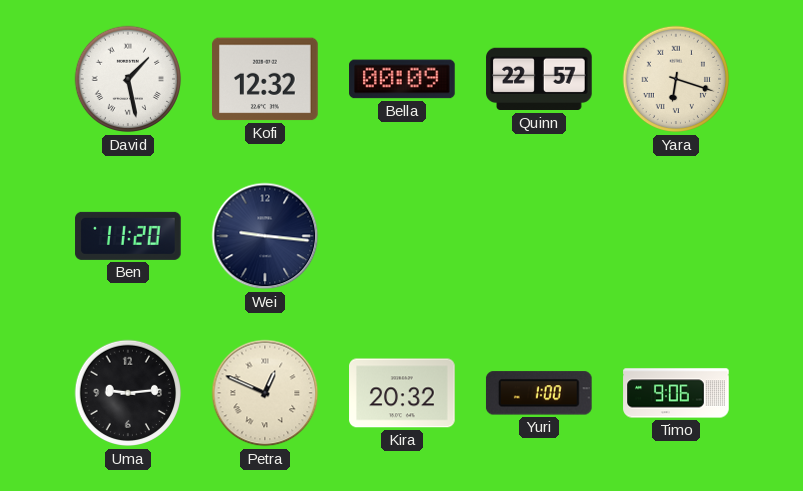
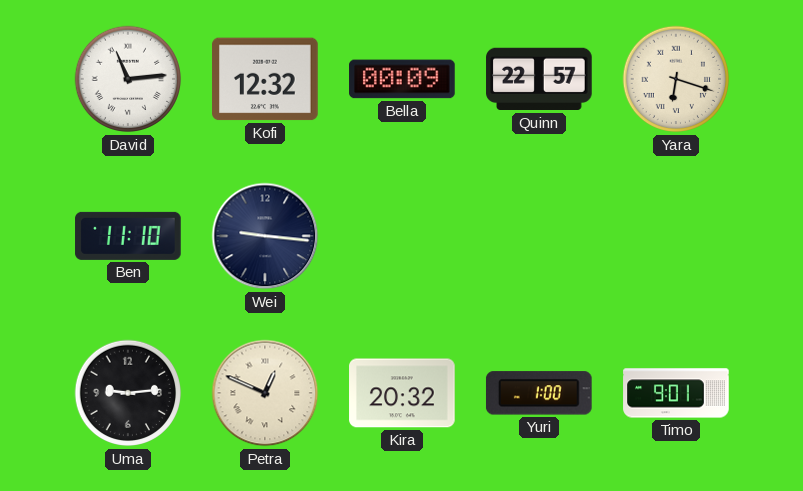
David: 1:28 -> 11:14 (128, 79)
Ben: 11:20 -> 11:10 (128, 236)
Timo: 9:06 -> 9:01 (676, 393)
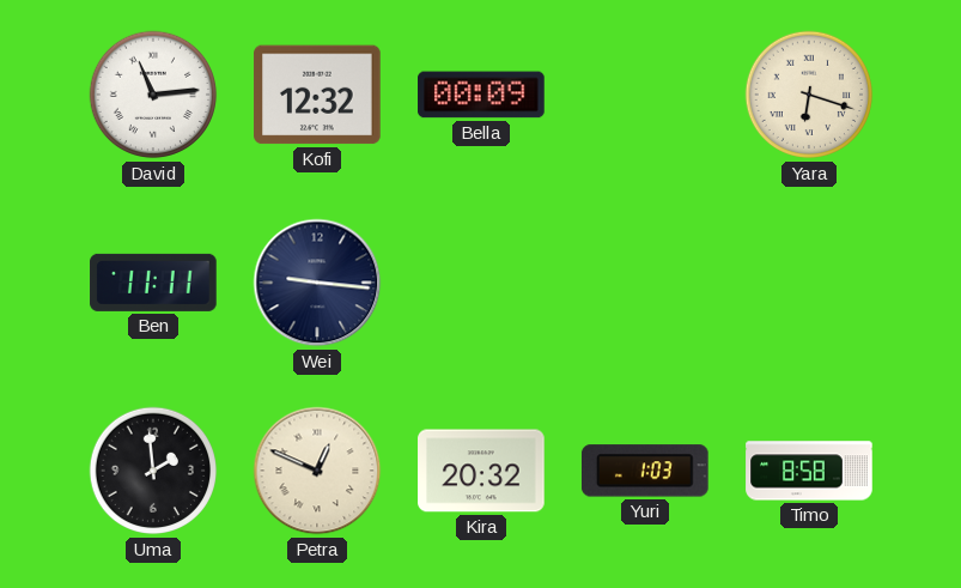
Quinn: 22:57 -> none (539, 79)
Ben: 11:10 -> 11:11 (153, 283)
Uma: 9:14 -> 1:59 (153, 471)
Yuri: 1:00 -> 1:03 (645, 471)
Timo: 9:01 -> 8:58 (809, 471)
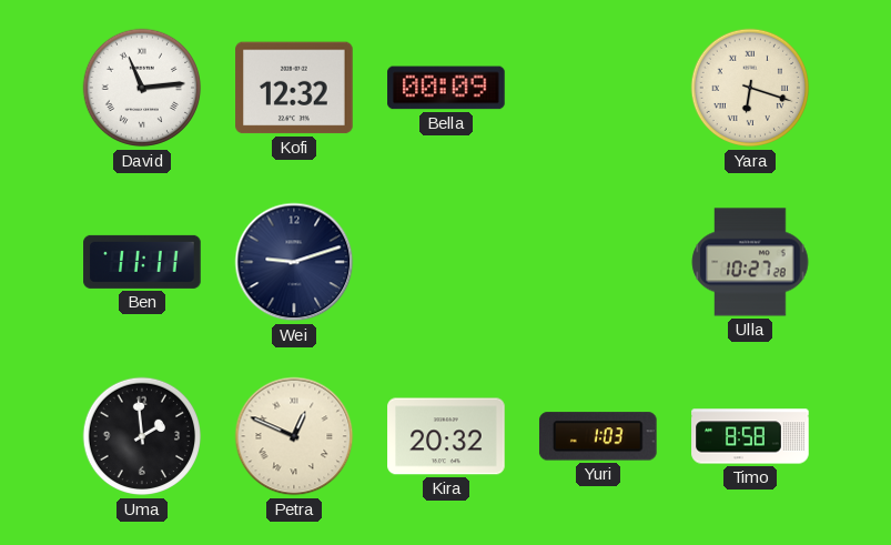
Wei: 9:16 -> 9:12 (294, 262)
Ulla: none -> 10:27 (750, 262)
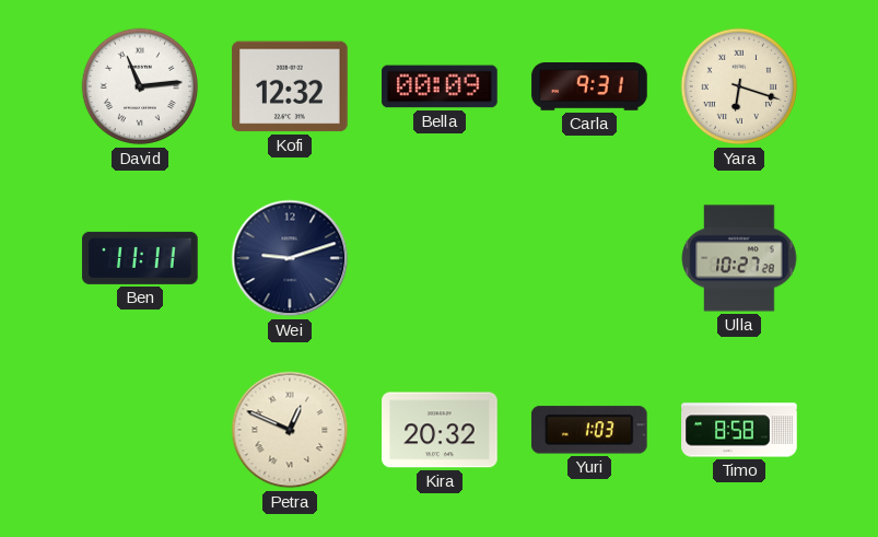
Carla: none -> 9:31 (589, 87)
Uma: 1:59 -> none (142, 436)
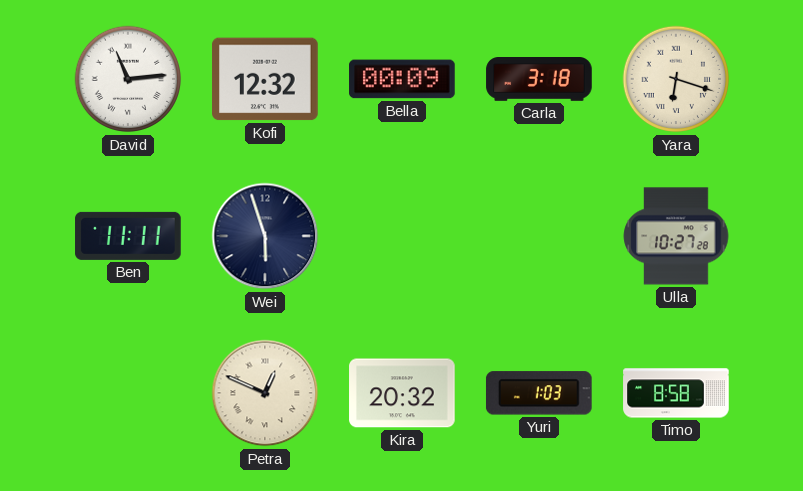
Carla: 9:31 -> 3:18 (539, 80)
Wei: 9:12 -> 5:57 (265, 236)
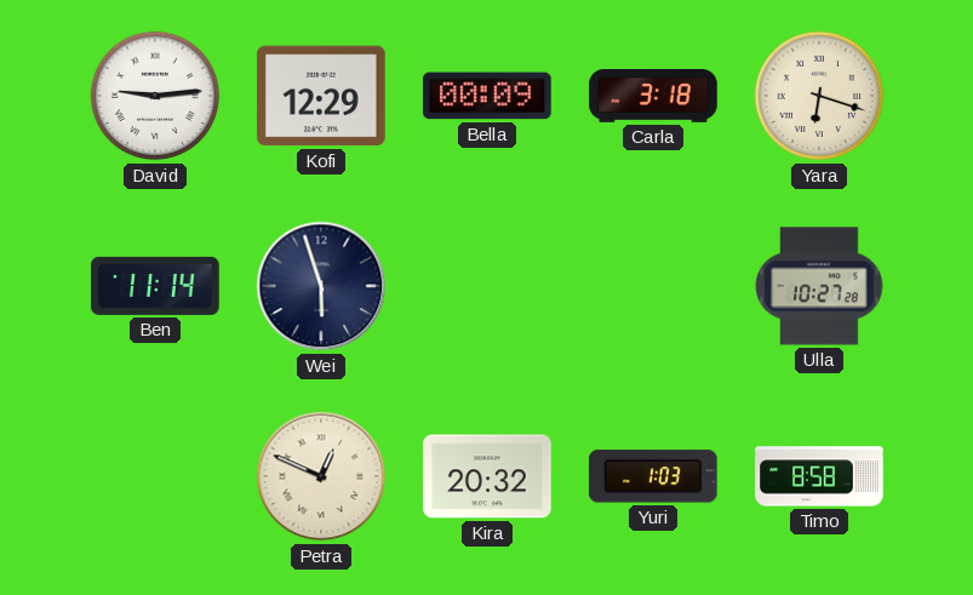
David: 11:14 -> 9:14 (155, 96)
Kofi: 12:32 -> 12:29 (321, 96)
Ben: 11:11 -> 11:14 (155, 286)
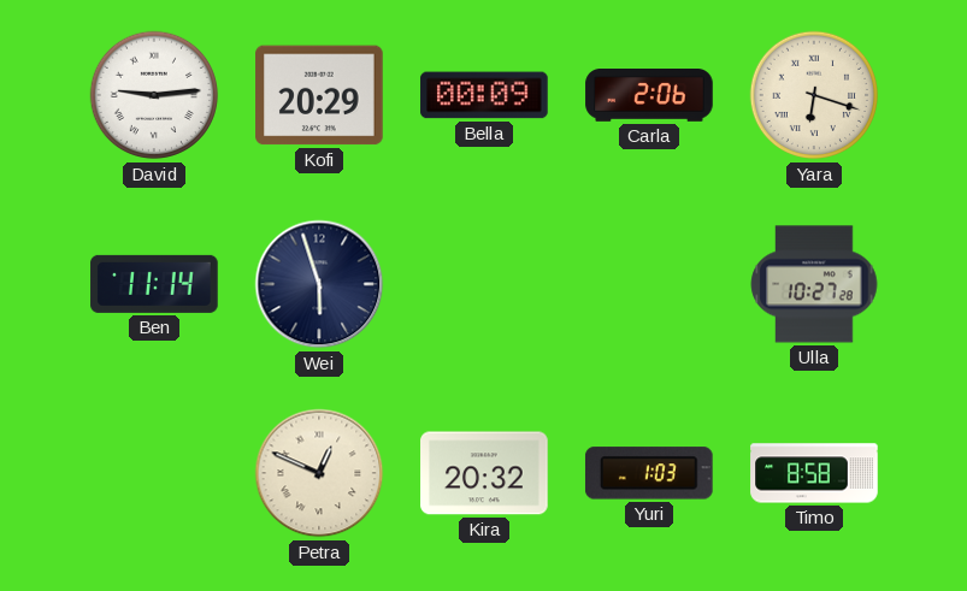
Kofi: 12:29 -> 20:29 (319, 95)
Carla: 3:18 -> 2:06 (649, 96)
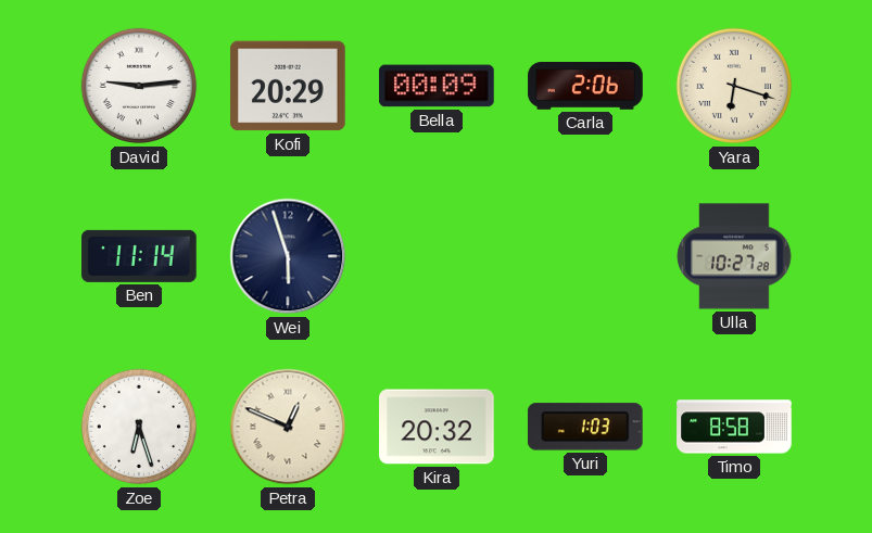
Zoe: none -> 6:27 (139, 427)
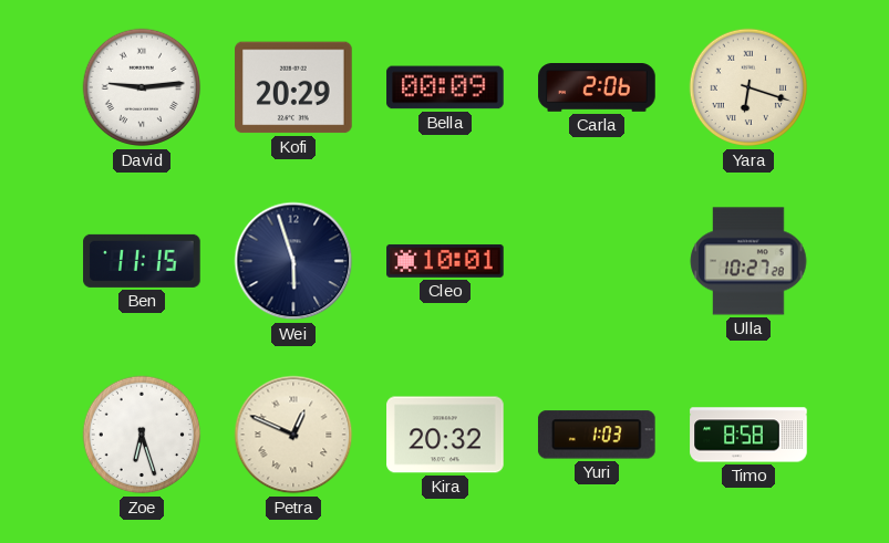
Ben: 11:14 -> 11:15 (142, 261)
Cleo: none -> 10:01 (445, 261)
